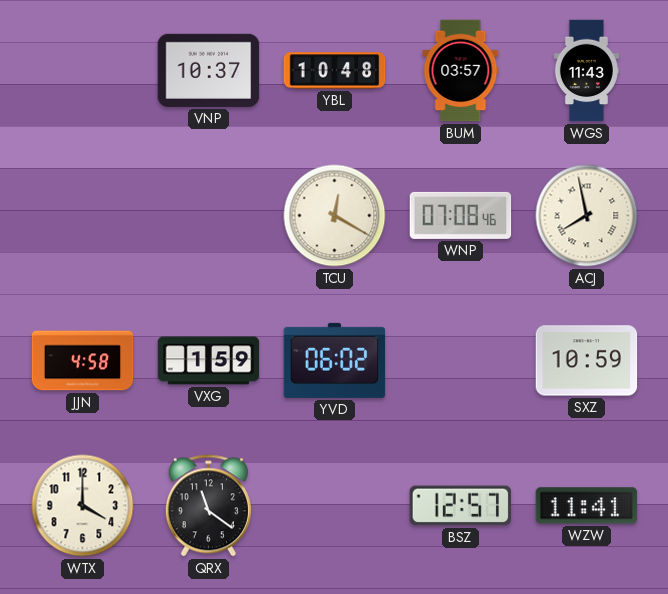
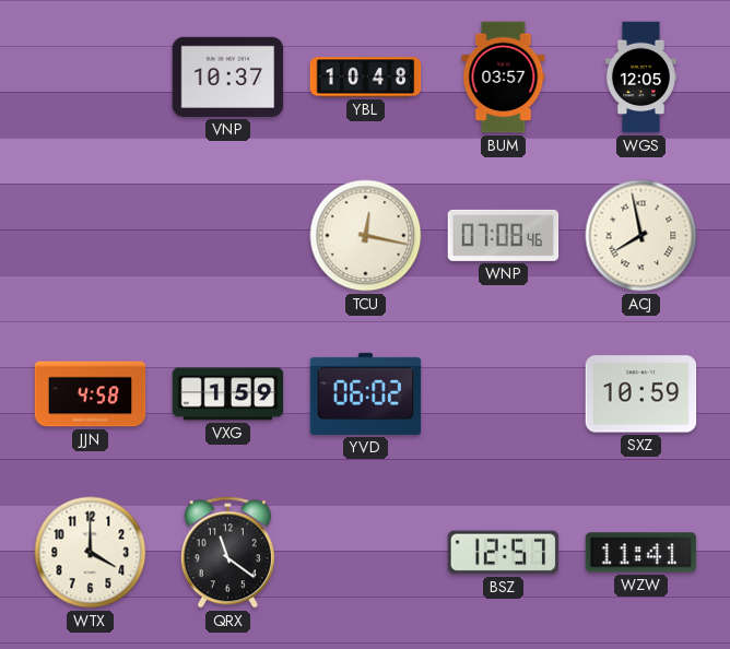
WGS: 11:43 -> 12:05 (640, 78)
TCU: 12:20 -> 12:17 (366, 236)
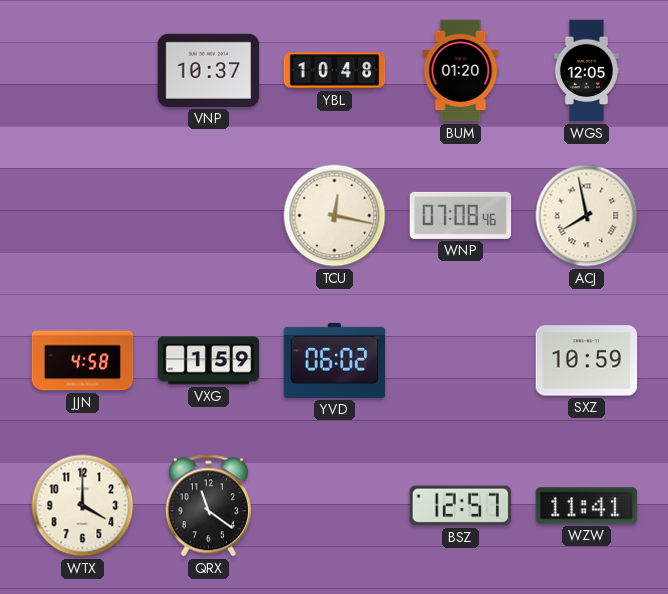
BUM: 03:57 -> 01:20 (461, 71)
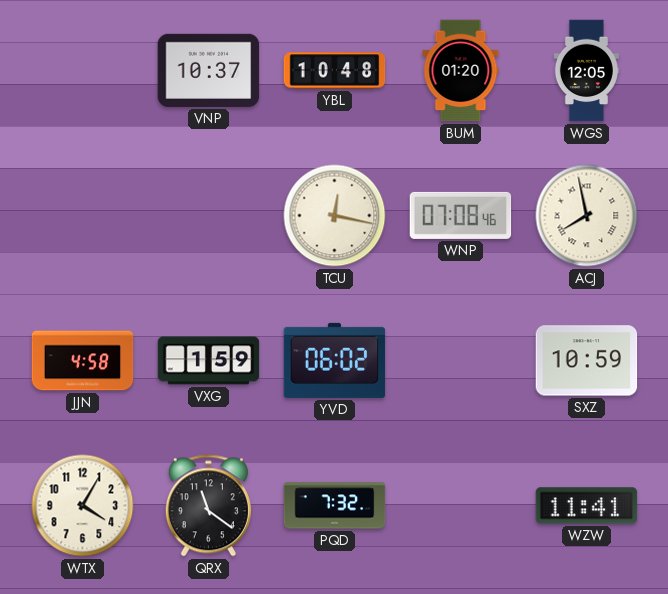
WTX: 4:00 -> 4:05 (83, 506)
PQD: none -> 7:32 (335, 506)
BSZ: 12:57 -> none (461, 506)
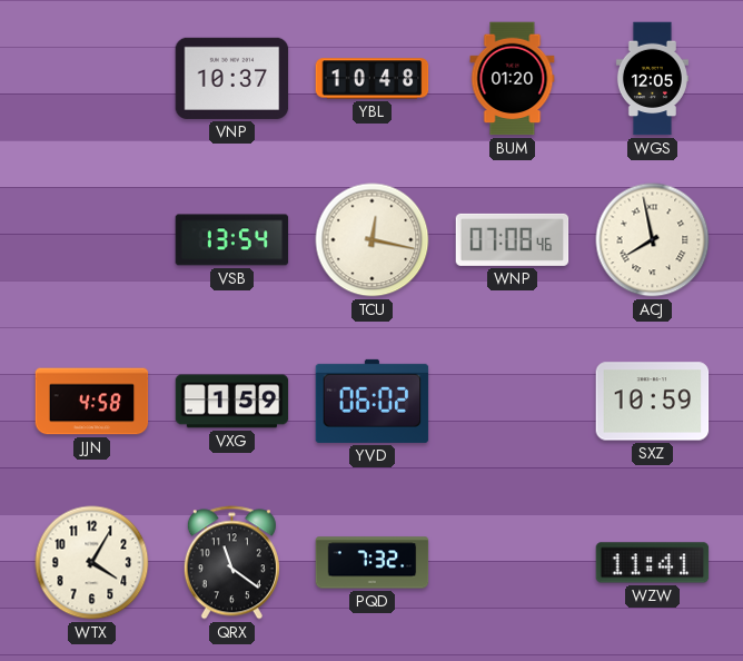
VSB: none -> 13:54 (232, 240)
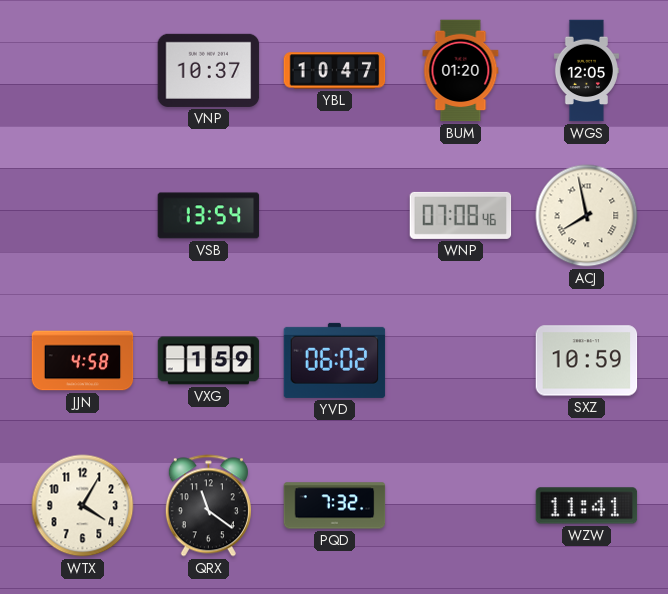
YBL: 10:48 -> 10:47 (335, 71)
TCU: 12:17 -> none (373, 240)
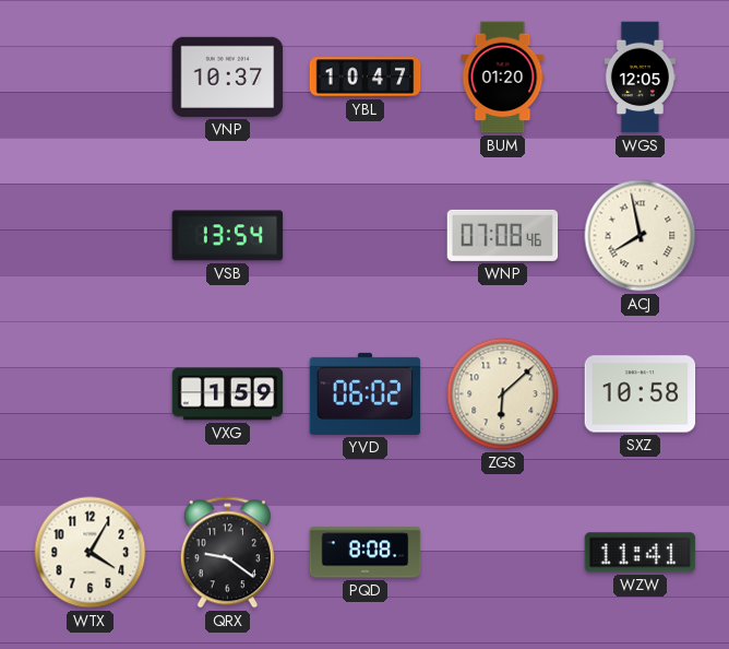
JJN: 4:58 -> none (83, 361)
ZGS: none -> 6:08 (503, 394)
SXZ: 10:59 -> 10:58 (641, 394)
QRX: 11:21 -> 9:21 (227, 553)
PQD: 7:32 -> 8:08 (366, 553)
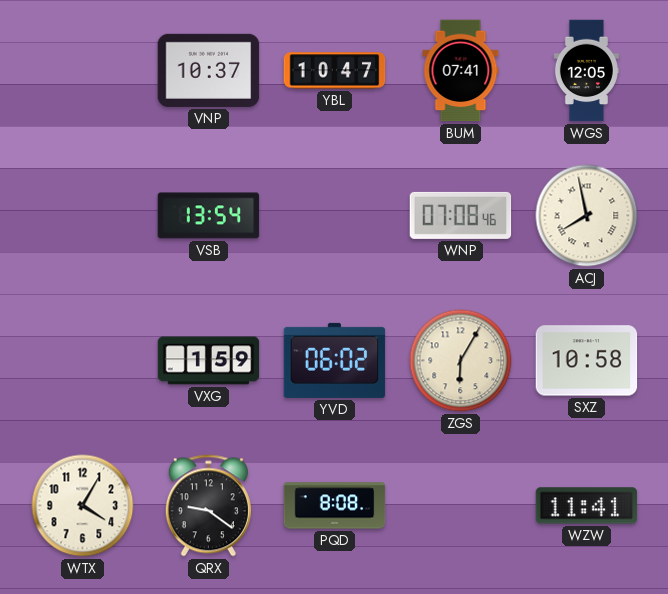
BUM: 01:20 -> 07:41 (461, 71)
ZGS: 6:08 -> 6:05 (461, 361)
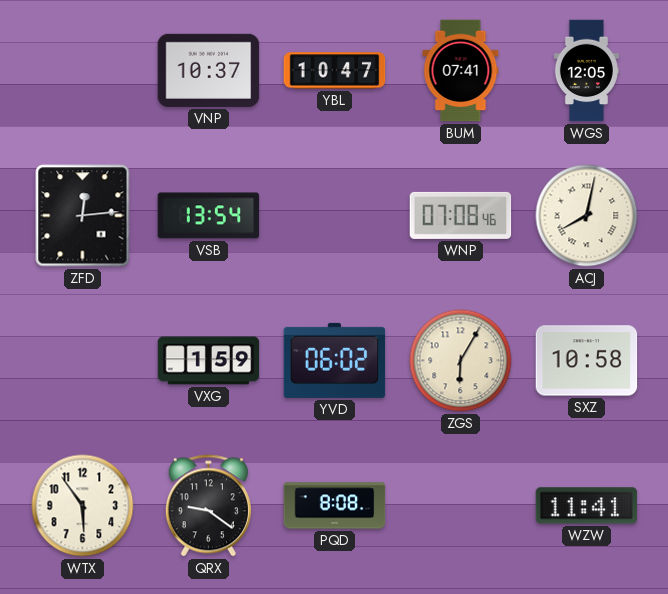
ZFD: none -> 12:14 (83, 216)
ACJ: 7:58 -> 8:02 (587, 216)
WTX: 4:05 -> 5:54 (83, 506)
